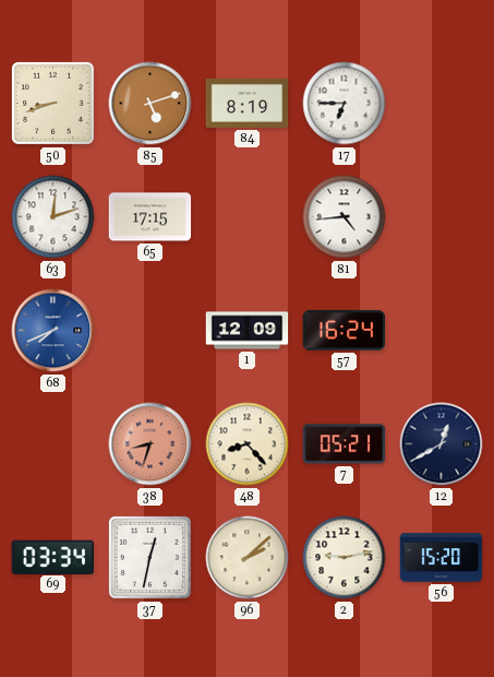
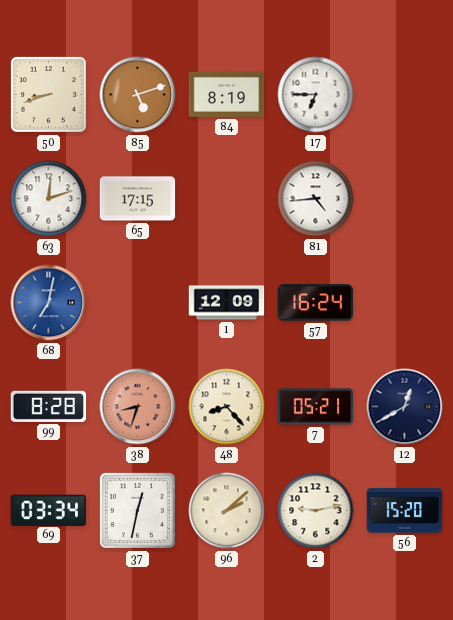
68: 7:41 -> 7:02 (49, 303)
99: none -> 8:28 (49, 406)
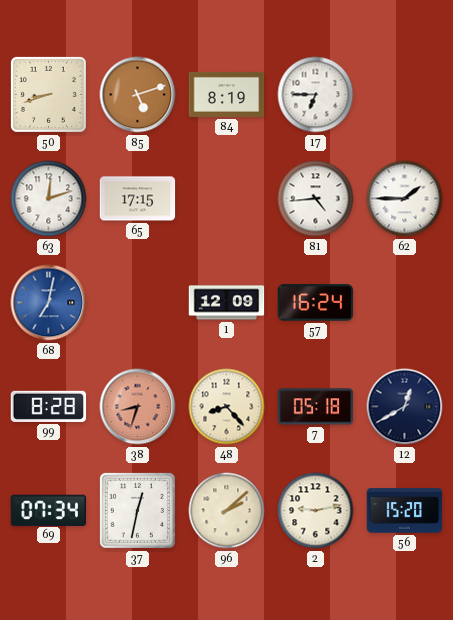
62: none -> 1:45 (405, 199)
7: 05:21 -> 05:18 (316, 407)
69: 03:34 -> 07:34 (48, 510)
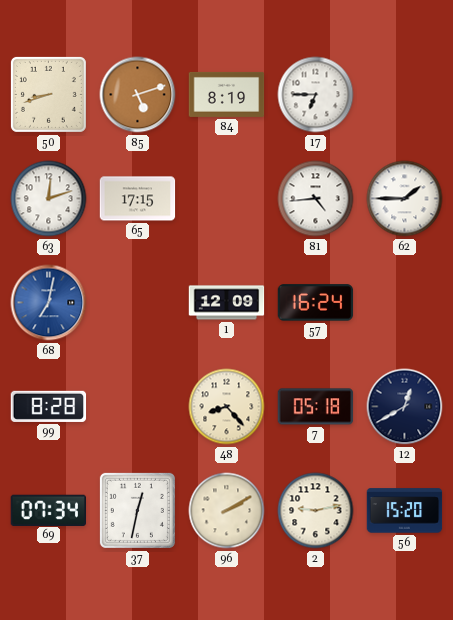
38: 8:33 -> none (138, 407)
96: 2:08 -> 2:10 (227, 511)
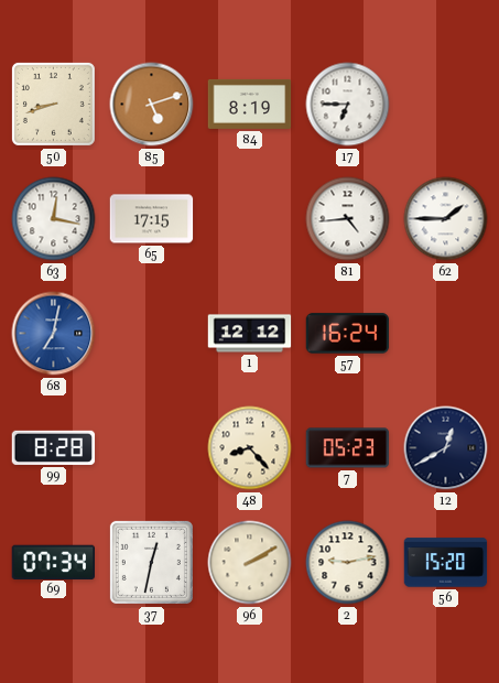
63: 12:12 -> 12:17 (54, 219)
1: 12:09 -> 12:12 (250, 334)
7: 05:18 -> 05:23 (348, 448)
